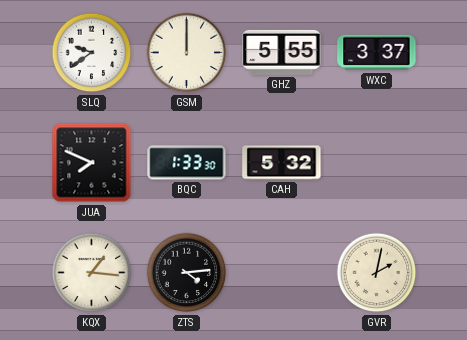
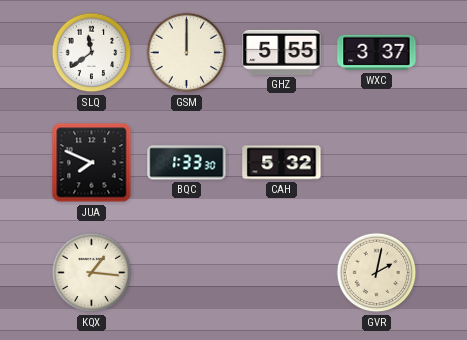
SLQ: 9:39 -> 11:39 (92, 53)
ZTS: 4:14 -> none (187, 273)
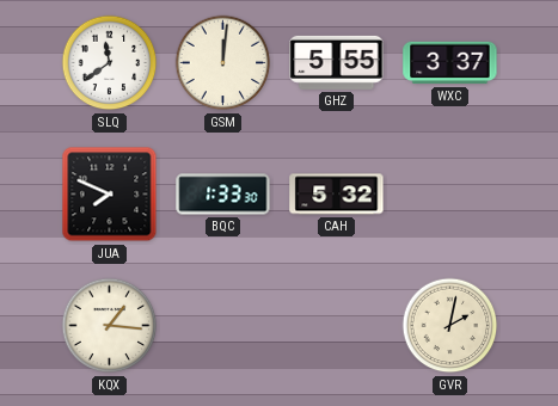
GSM: 12:00 -> 12:01 (223, 63)
